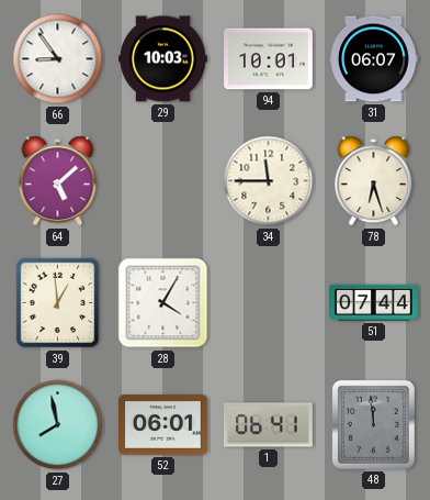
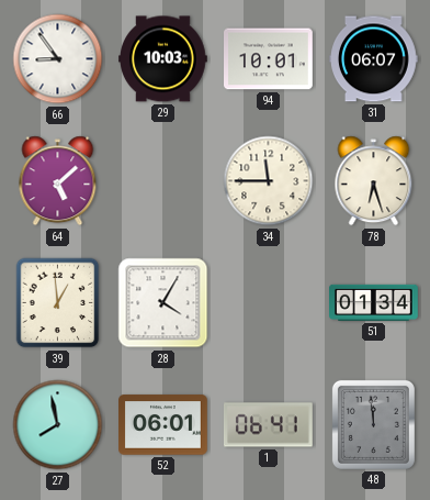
51: 07:44 -> 01:34 (374, 302)
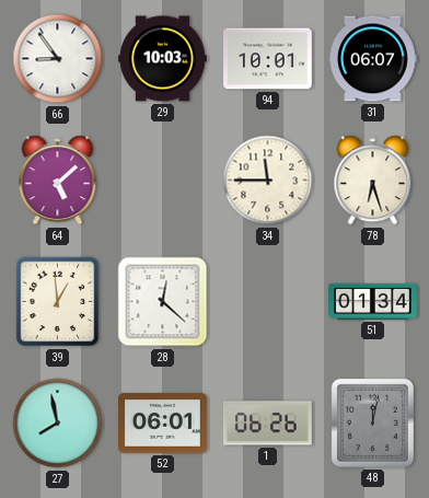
28: 4:05 -> 12:22 (163, 302)
1: 06:41 -> 06:26 (268, 424)
48: 11:59 -> 12:02 (372, 422)
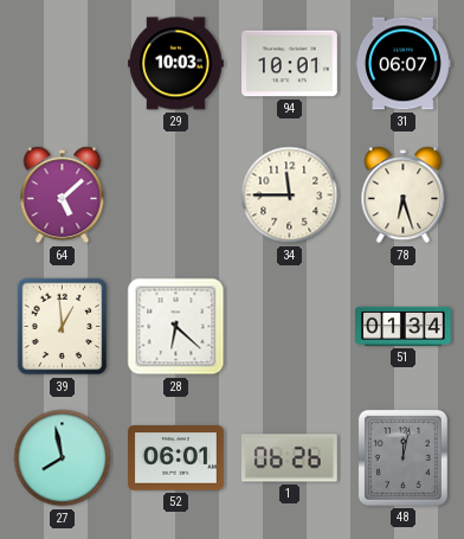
66: 8:54 -> none (58, 59)
28: 12:22 -> 6:22 (176, 327)
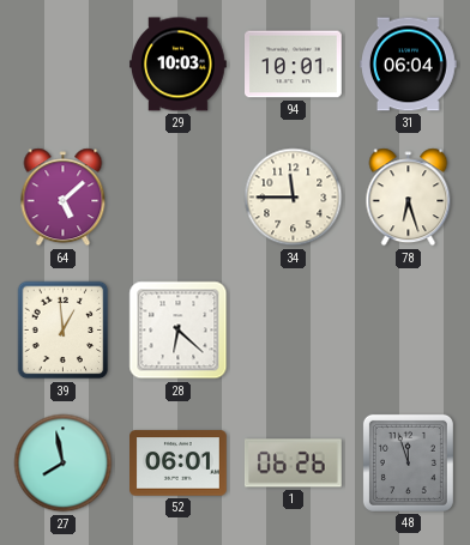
31: 06:07 -> 06:04 (409, 65)
51: 01:34 -> none (404, 326)
48: 12:02 -> 11:57 (408, 462)
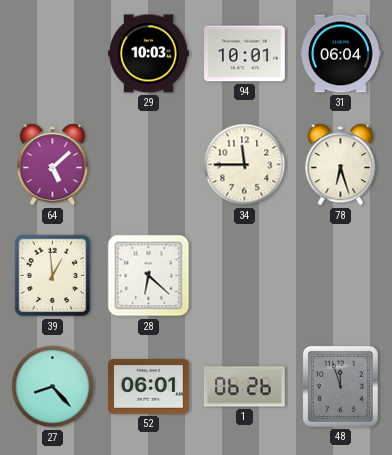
27: 7:58 -> 8:23 (53, 387)
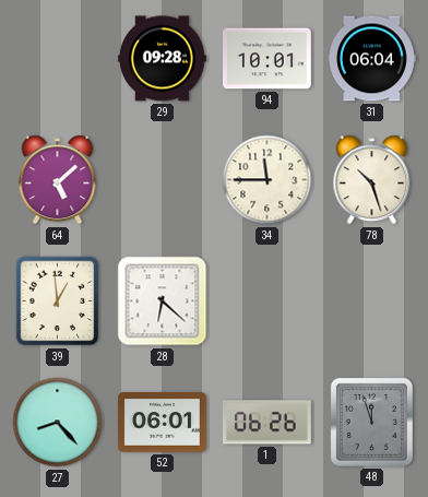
29: 10:03 -> 09:28 (163, 59)
78: 6:27 -> 10:27 (372, 180)
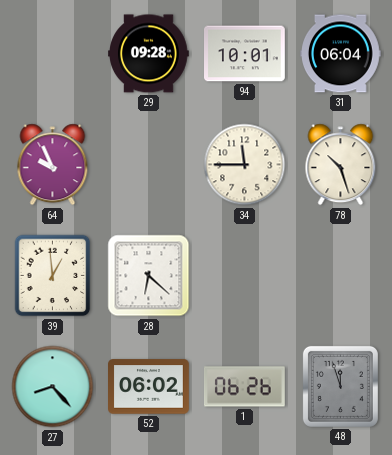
64: 5:08 -> 9:56 (53, 165)
52: 06:01 -> 06:02 (149, 387)
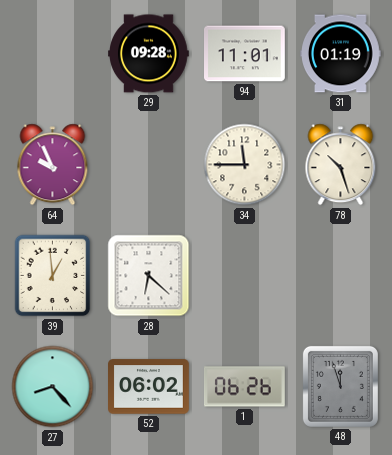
94: 10:01 -> 11:01 (245, 54)
31: 06:04 -> 01:19 (341, 54)
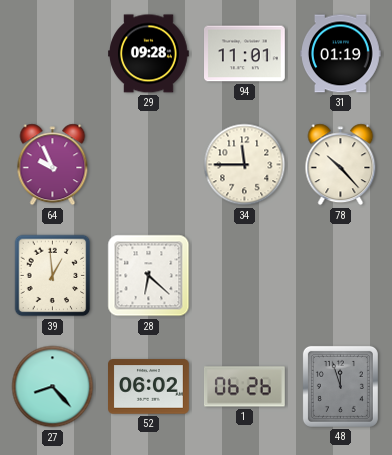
78: 10:27 -> 10:23 (341, 165)
